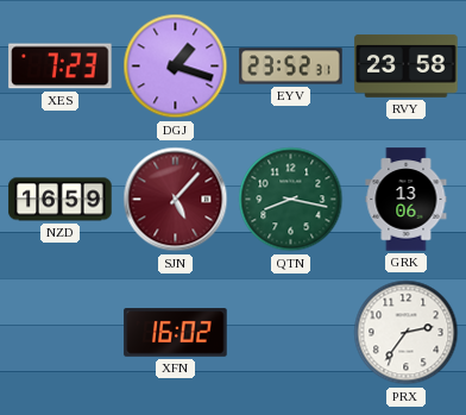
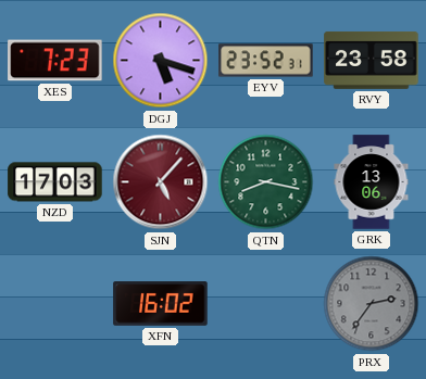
DGJ: 1:18 -> 5:18 (161, 61)
NZD: 16:59 -> 17:03 (55, 182)
PRX dial: white -> grey (372, 304)
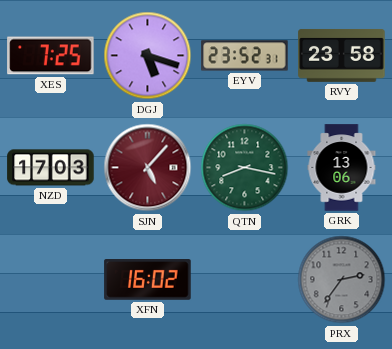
XES: 7:23 -> 7:25 (51, 56)
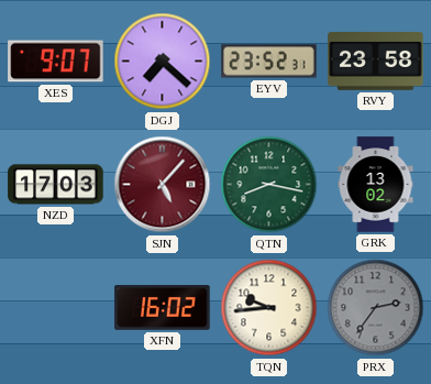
XES: 7:25 -> 9:07 (56, 62)
DGJ: 5:18 -> 7:22 (163, 62)
GRK: 13:06 -> 13:02 (376, 185)
TQN: none -> 9:44 (269, 308)
